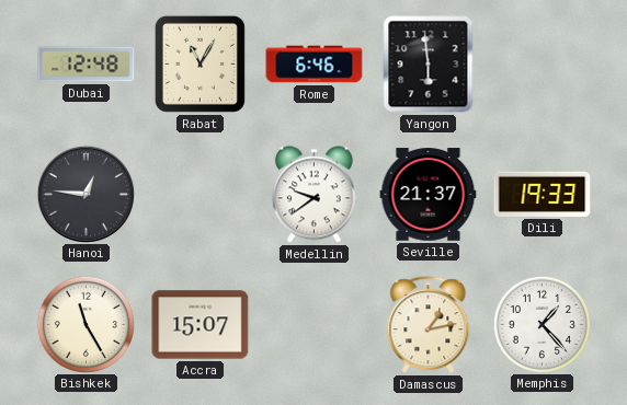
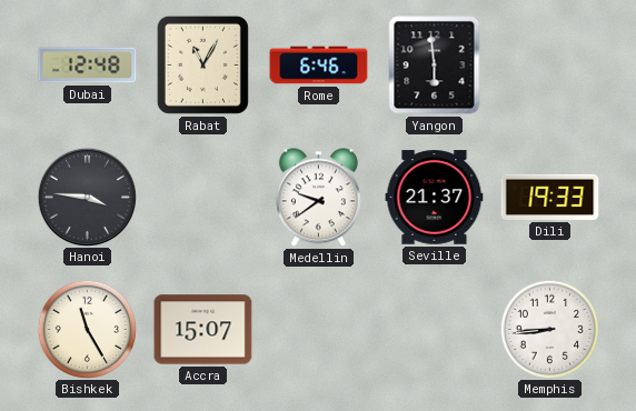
Hanoi: 12:46 -> 3:46 (87, 197)
Damascus: 1:13 -> none (429, 325)
Memphis: 1:23 -> 8:44 (549, 329)
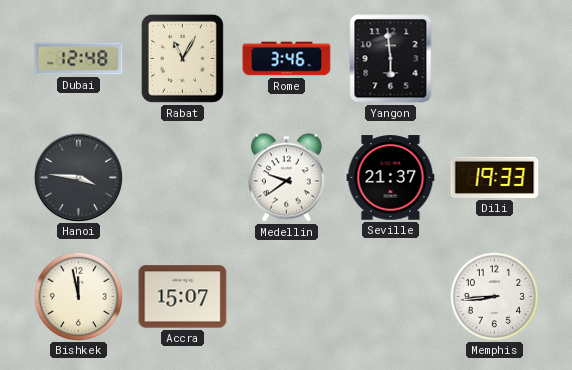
Rome: 6:46 -> 3:46 (287, 59)
Bishkek: 11:25 -> 11:58 (78, 296)
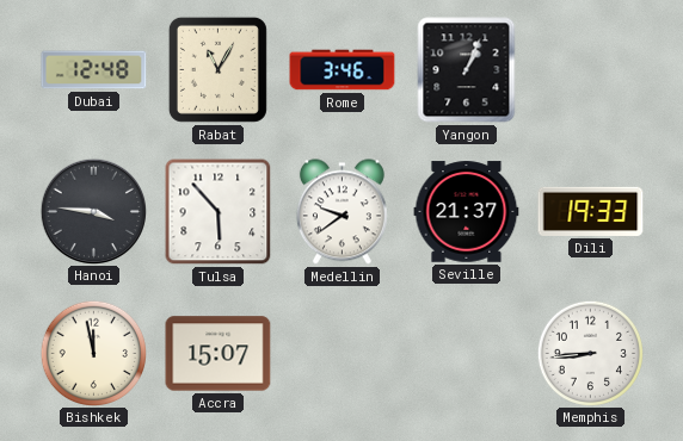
Yangon: 5:59 -> 1:04 (467, 70)
Tulsa: none -> 5:53 (219, 212)
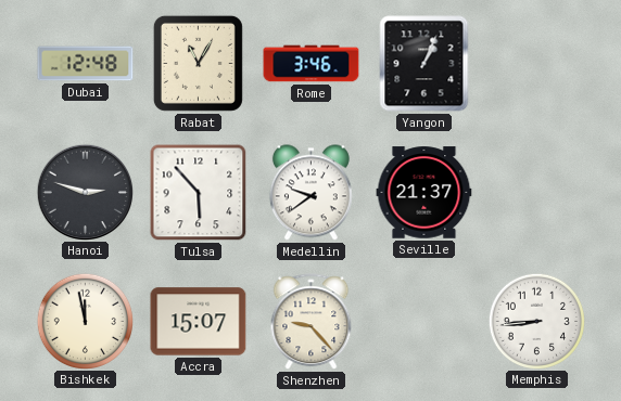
Hanoi: 3:46 -> 2:48 (85, 192)
Dili: 19:33 -> none (591, 211)
Shenzhen: none -> 9:23 (312, 322)
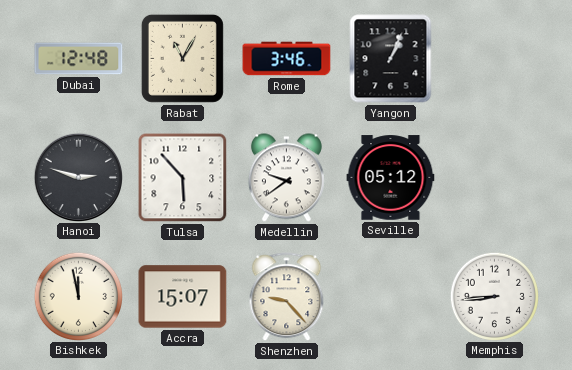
Seville: 21:37 -> 05:12 (391, 178)
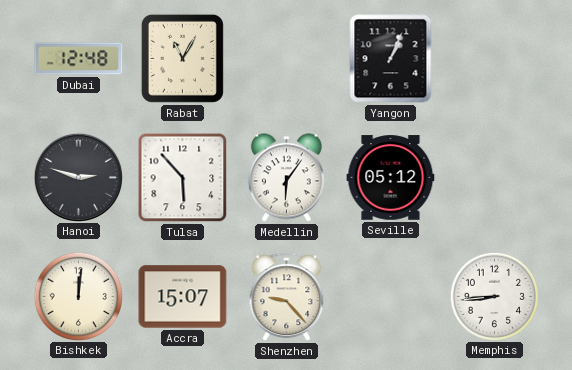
Rome: 3:46 -> none (287, 59)
Medellin: 9:39 -> 6:06 (286, 178)
Bishkek: 11:58 -> 12:01 (78, 296)
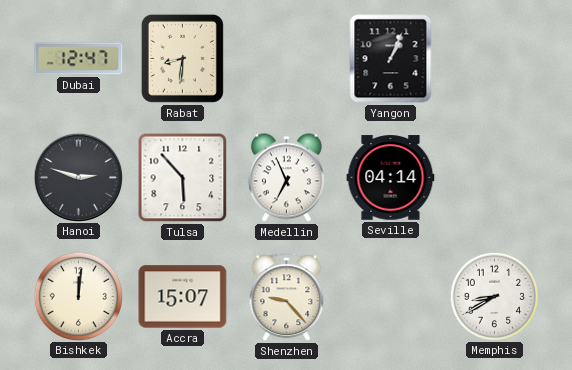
Dubai: 12:48 -> 12:47 (79, 59)
Rabat: 11:05 -> 8:31 (182, 58)
Medellin: 6:06 -> 6:56 (286, 178)
Seville: 05:12 -> 04:14 (391, 178)
Memphis: 8:44 -> 8:40 (494, 296)
